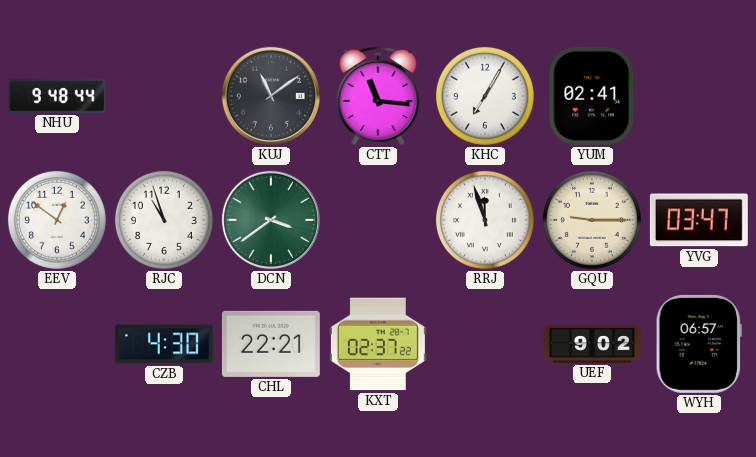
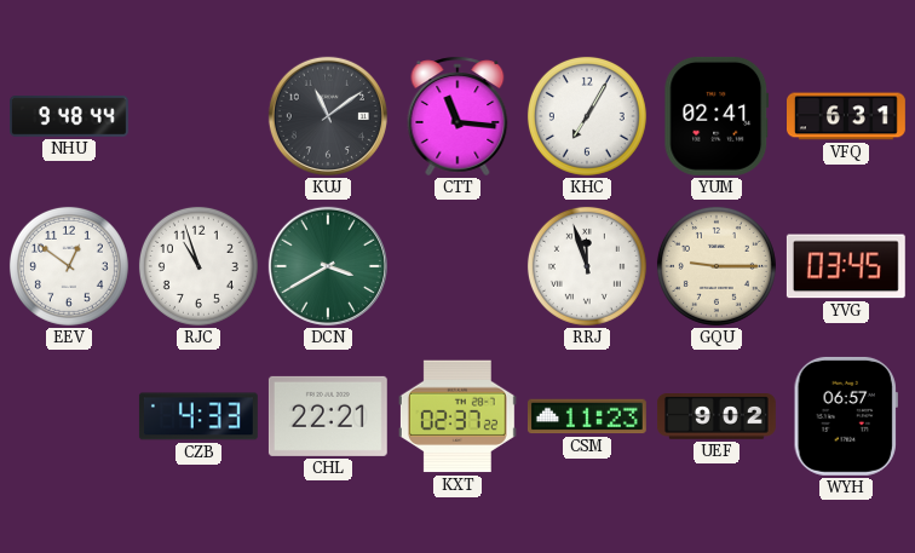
VFQ: none -> 6:31 (847, 116)
DCN: 3:39 -> 3:40 (328, 266)
YVG: 03:47 -> 03:45 (846, 266)
CZB: 4:30 -> 4:33 (198, 416)
CSM: none -> 11:23 (587, 416)
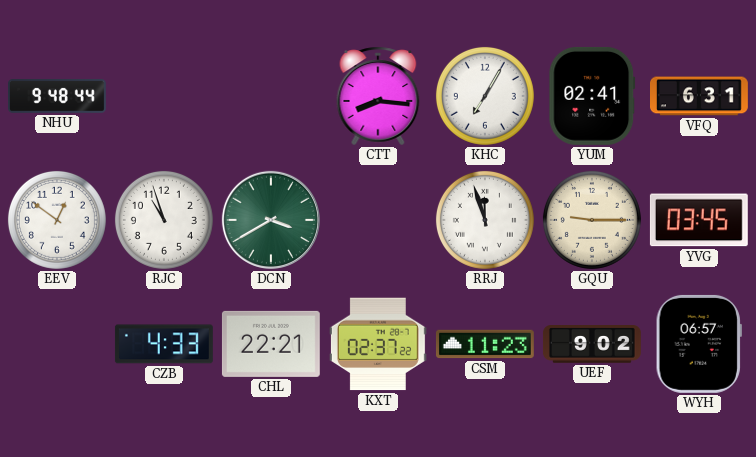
KUJ: 11:09 -> none (328, 116)
CTT: 11:16 -> 8:16 (378, 96)
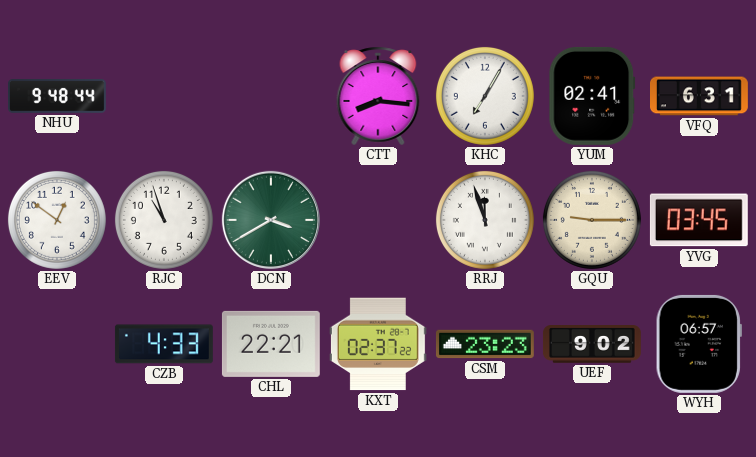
CSM: 11:23 -> 23:23 (485, 344)
